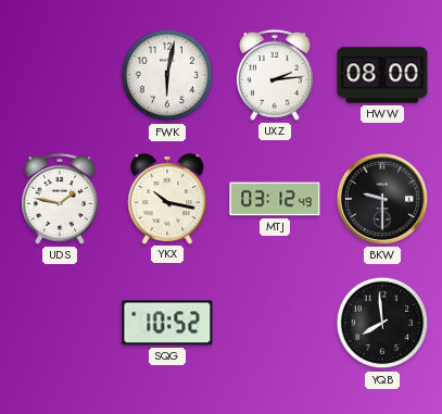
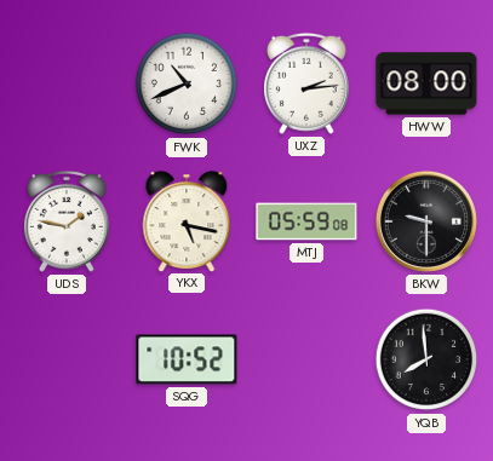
FWK: 6:02 -> 10:41 (187, 83)
YKX: 10:17 -> 5:17 (187, 221)
MTJ: 03:12 -> 05:59 (306, 221)
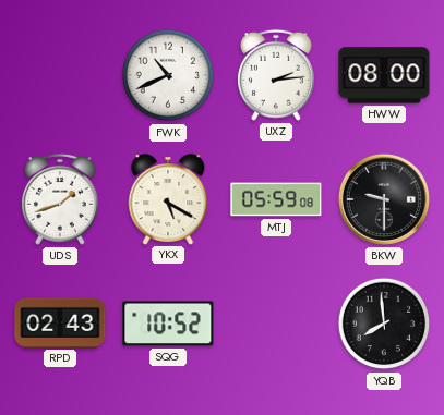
UDS: 1:47 -> 1:42 (60, 199)
YKX: 5:17 -> 5:20 (168, 199)
RPD: none -> 02:43 (60, 322)
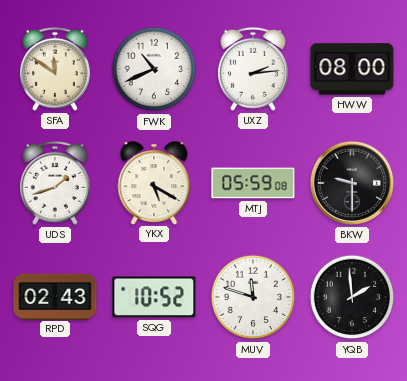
SFA: none -> 11:51 (55, 69)
MUV: none -> 11:48 (253, 297)
YQB: 7:59 -> 1:59 (352, 297)
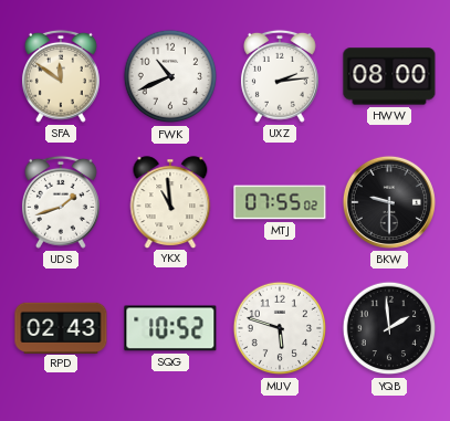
YKX: 5:20 -> 10:59 (170, 202)
MTJ: 05:59 -> 07:55 (280, 202)
MUV: 11:48 -> 5:48 (280, 328)
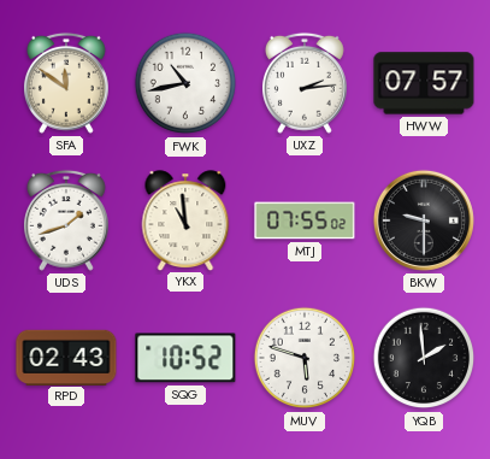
FWK: 10:41 -> 10:43 (185, 83)
HWW: 08:00 -> 07:57 (424, 83)
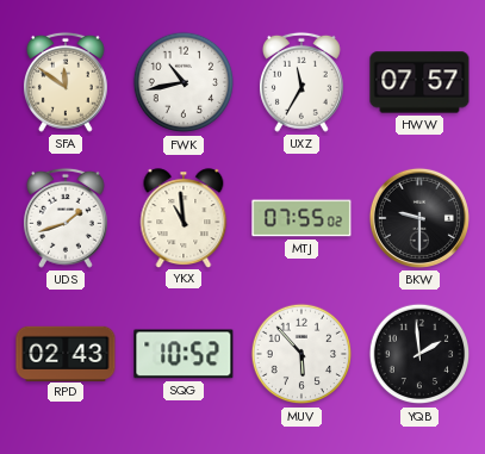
UXZ: 2:14 -> 11:35 (301, 82)
MUV: 5:48 -> 5:53 (301, 354)
